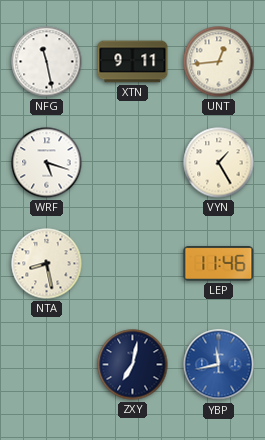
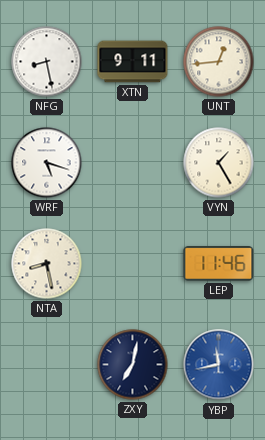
NFG: 11:28 -> 8:28 (47, 62)
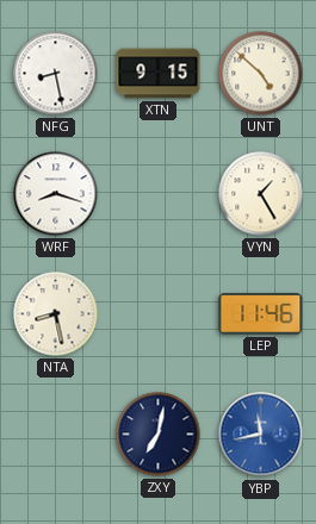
XTN: 9:11 -> 9:15 (159, 74)
UNT: 12:44 -> 4:52 (261, 74)
WRF: 5:18 -> 8:18 (56, 194)
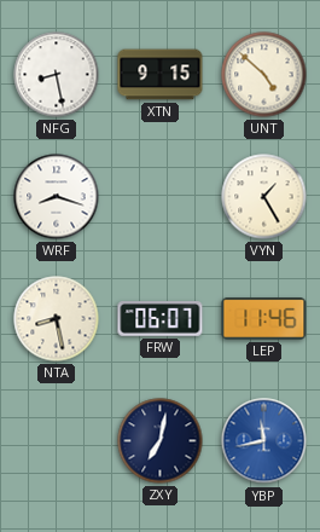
FRW: none -> 06:07 (161, 319)
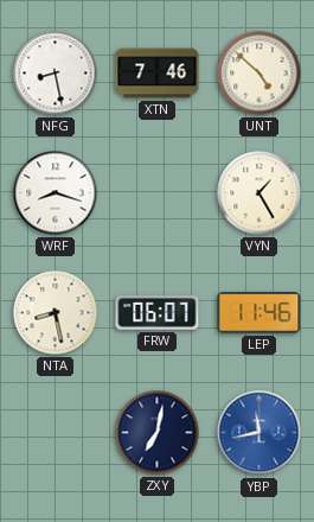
XTN: 9:15 -> 7:46 (158, 74)
